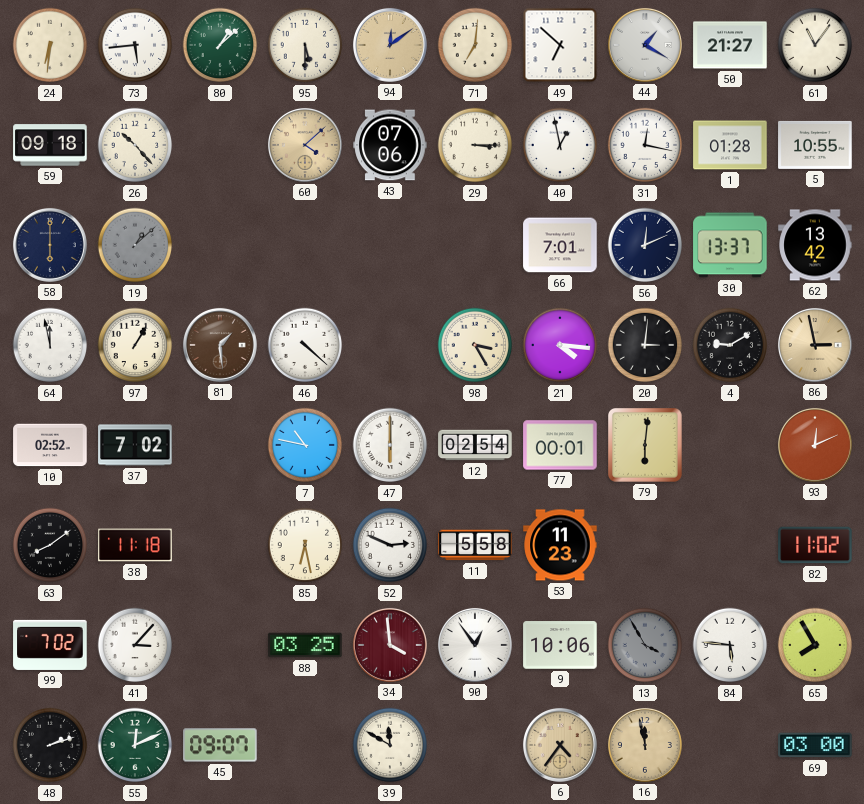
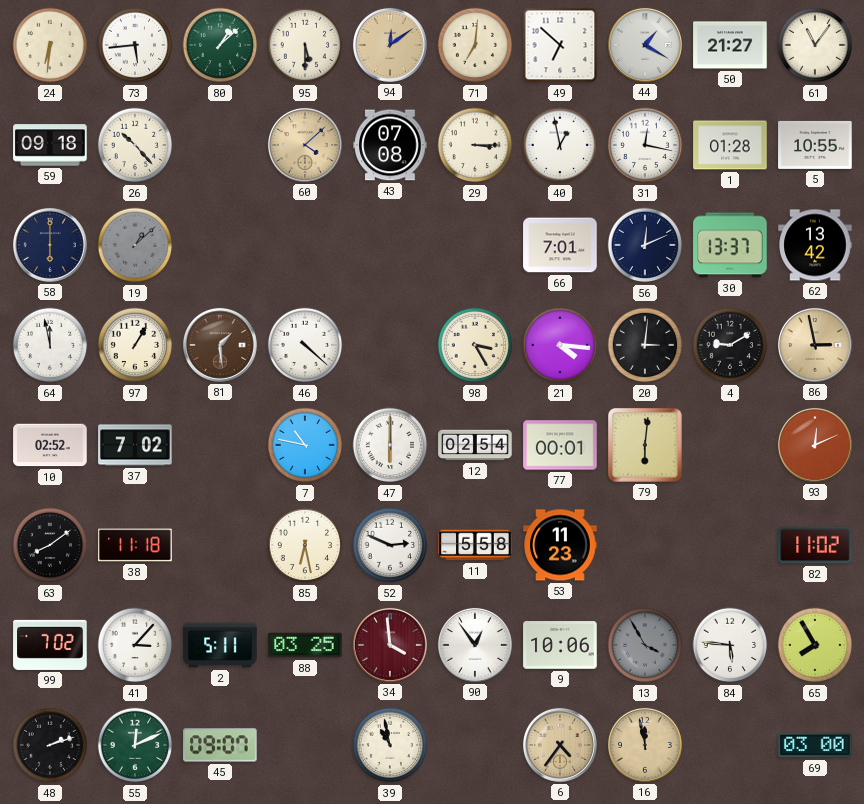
43: 07:06 -> 07:08 (390, 145)
2: none -> 5:11 (220, 645)
39: 11:50 -> 10:58 (390, 745)
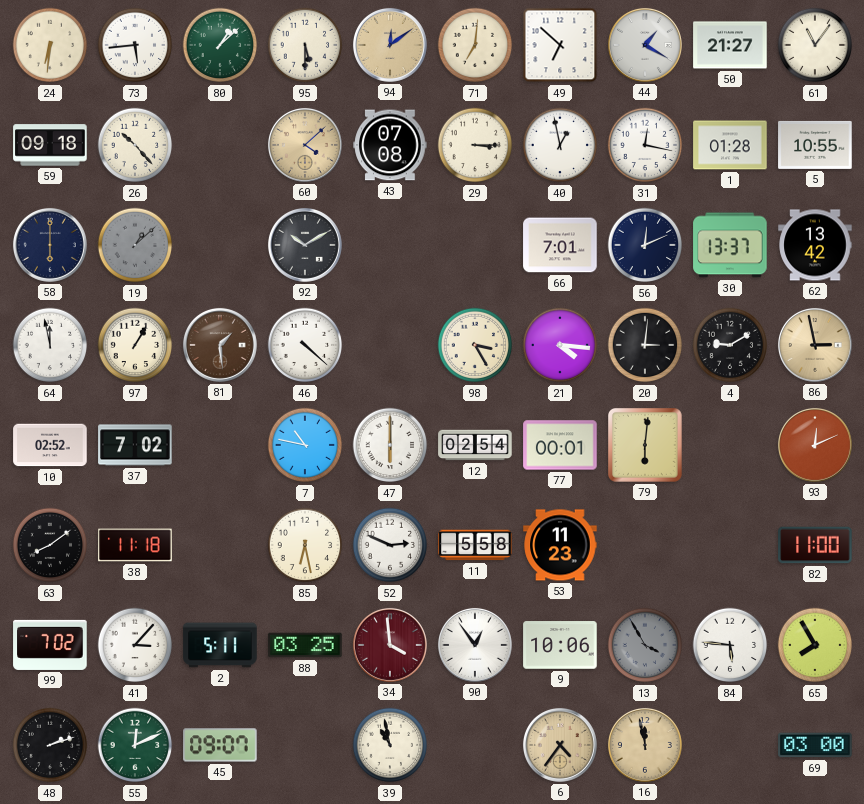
92: none -> 10:10 (305, 245)
82: 11:02 -> 11:00 (815, 545)
